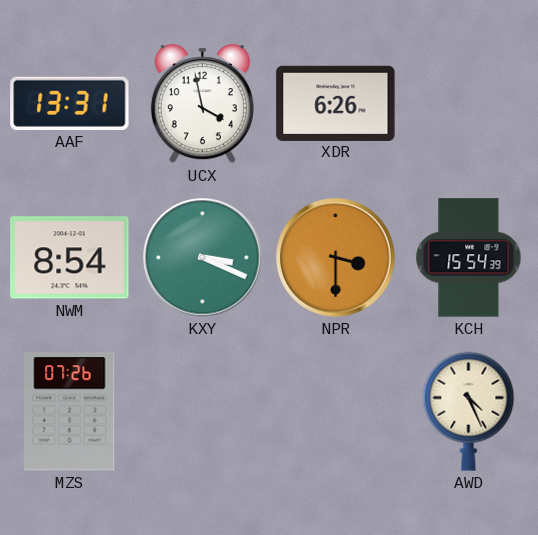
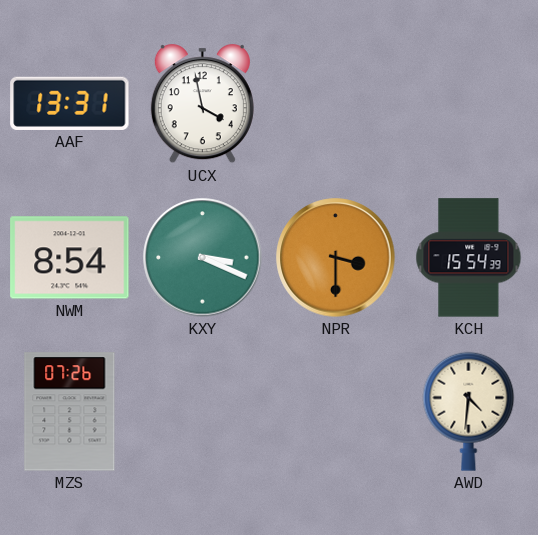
XDR: 6:26 -> none (336, 103)
AWD: 4:26 -> 4:31 (469, 411)
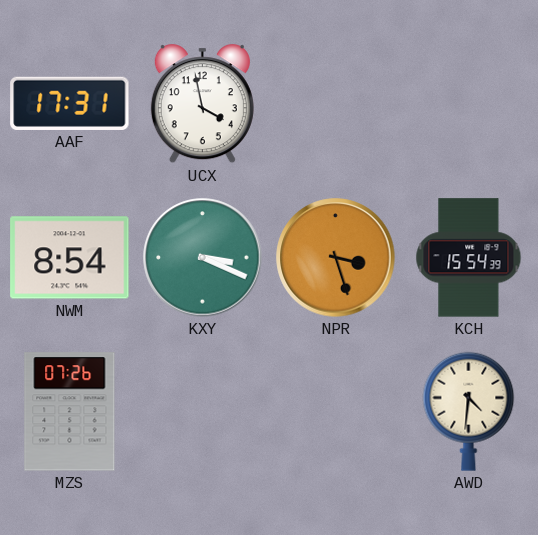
AAF: 13:31 -> 17:31 (70, 103)
NPR: 3:30 -> 3:27 (336, 258)
